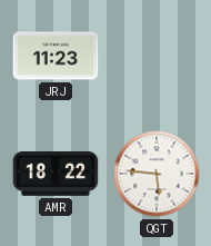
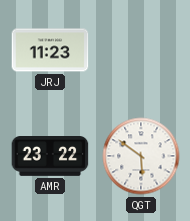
AMR: 18:22 -> 23:22 (50, 157)
QGT: 5:46 -> 5:51 (141, 156)
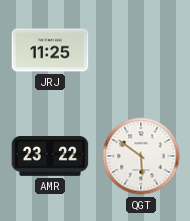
JRJ: 11:23 -> 11:25 (50, 50)
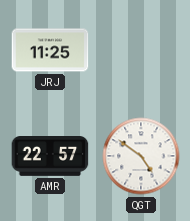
AMR: 23:22 -> 22:57 (50, 157)
QGT: 5:51 -> 4:51 (141, 156)
